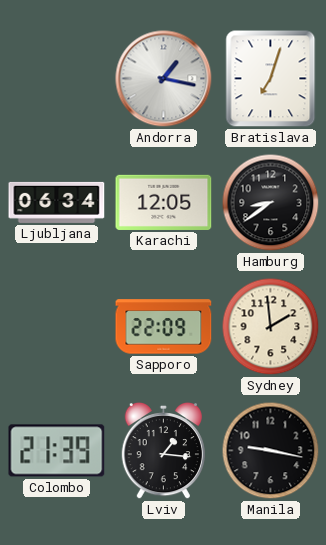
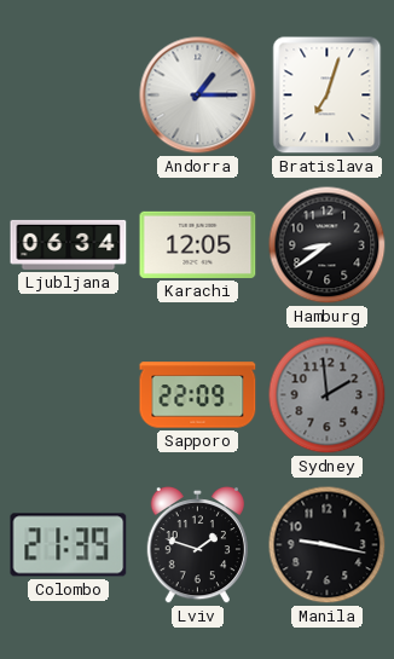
Andorra: 1:17 -> 1:15 (198, 96)
Sydney dial: cream -> grey (328, 395)
Lviv: 1:16 -> 1:48 (197, 545)
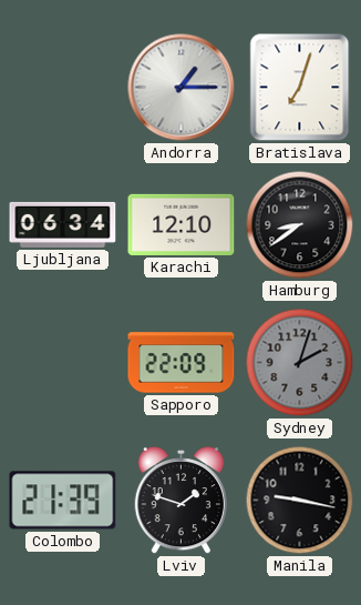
Karachi: 12:05 -> 12:10 (182, 224)
Sydney: 1:59 -> 2:03 (300, 363)
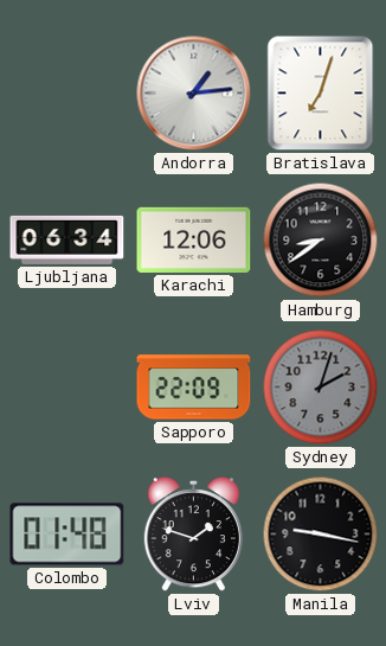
Andorra: 1:15 -> 1:14 (194, 94)
Karachi: 12:10 -> 12:06 (194, 239)
Colombo: 21:39 -> 01:48 (67, 535)
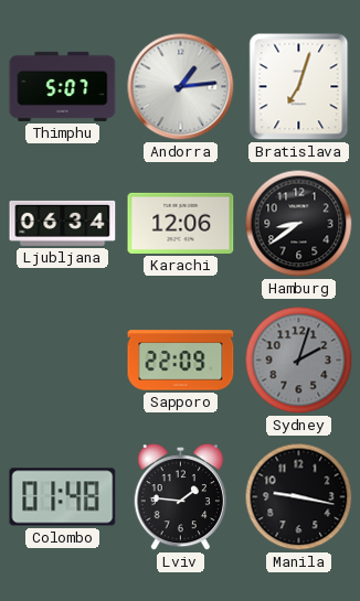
Thimphu: none -> 5:07 (63, 86)
Lviv: 1:48 -> 1:46 (180, 497)
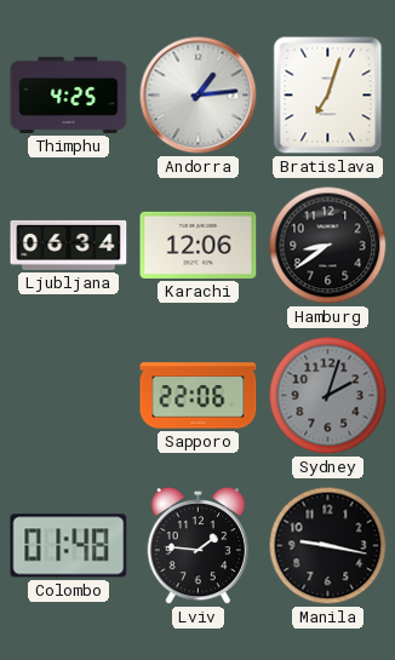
Thimphu: 5:07 -> 4:25 (69, 94)
Sapporo: 22:09 -> 22:06 (199, 396)
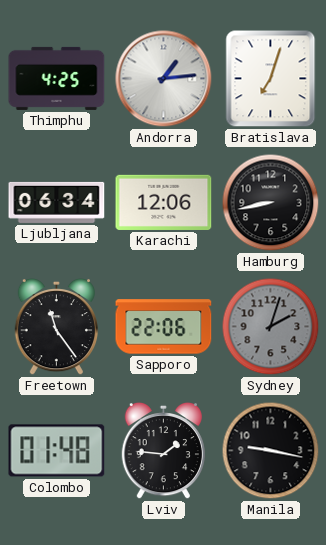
Hamburg: 8:39 -> 8:43 (271, 203)
Freetown: none -> 11:24 (56, 327)
